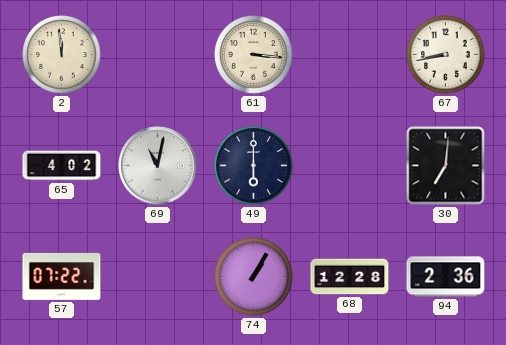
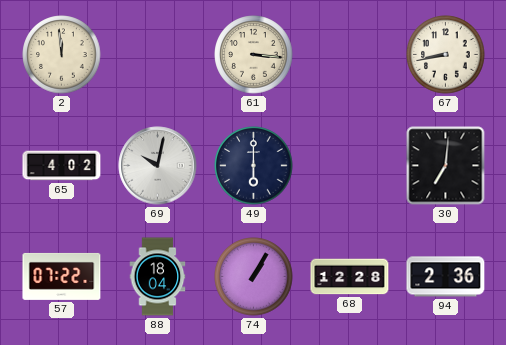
69: 11:02 -> 10:02 (158, 166)
88: none -> 18:04 (158, 277)
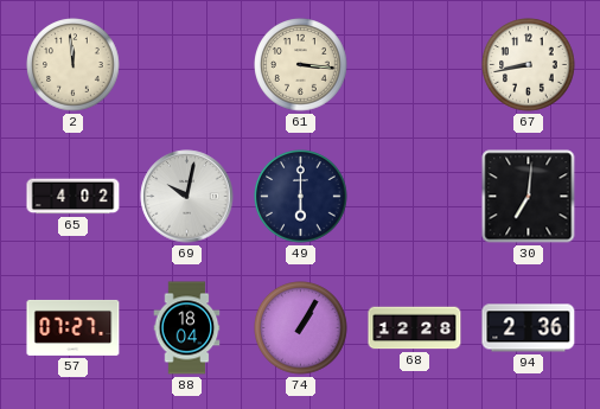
57: 07:22 -> 07:27 (74, 327)
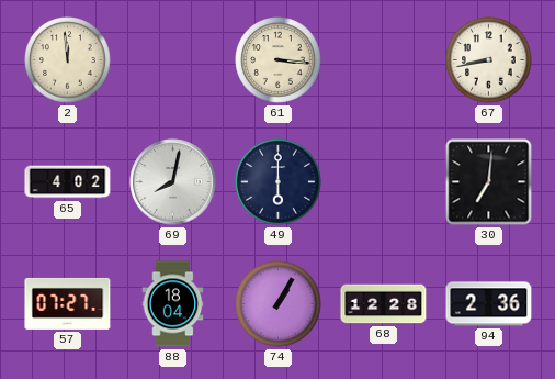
69: 10:02 -> 8:02 (173, 182)
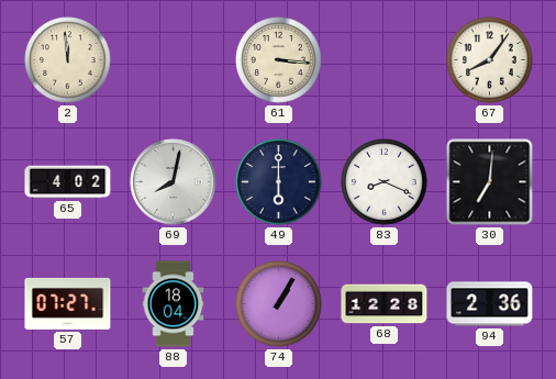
67: 8:43 -> 8:06 (490, 60)
83: none -> 8:19 (385, 182)
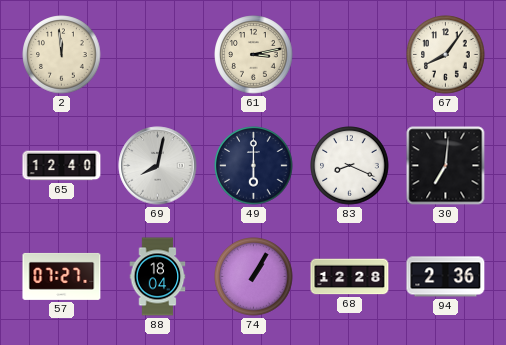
61: 3:16 -> 3:13 (254, 55)
65: 4:02 -> 12:40 (62, 166)
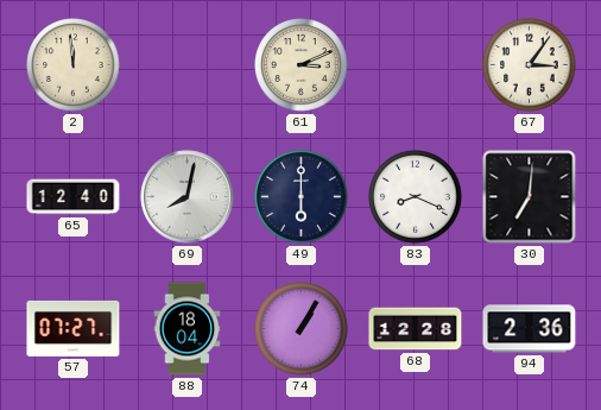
61: 3:13 -> 3:11 (302, 65)
67: 8:06 -> 3:06 (530, 65)
